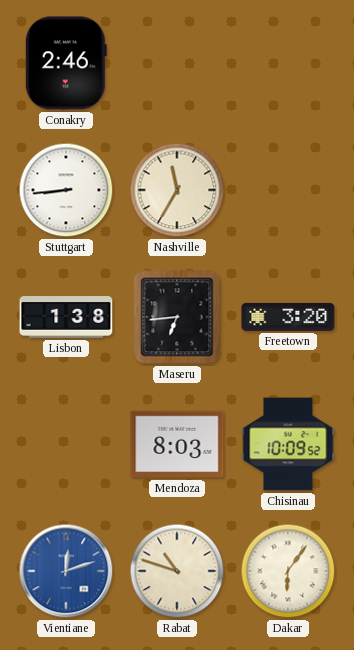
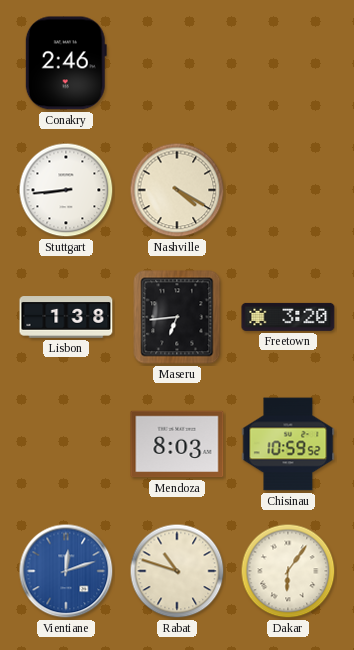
Nashville: 11:35 -> 4:20 (177, 190)
Chisinau: 10:09 -> 10:59 (288, 444)
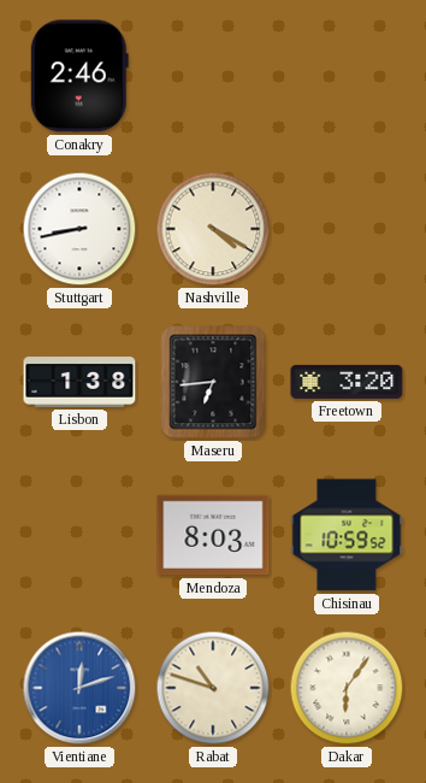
Stuttgart: 8:44 -> 8:43 (79, 229)
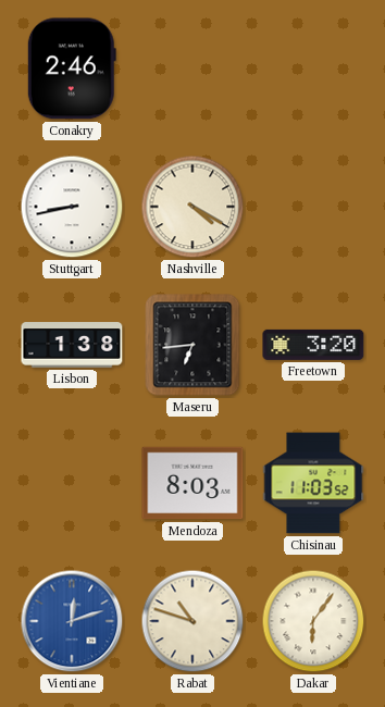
Chisinau: 10:59 -> 11:03 (313, 483)
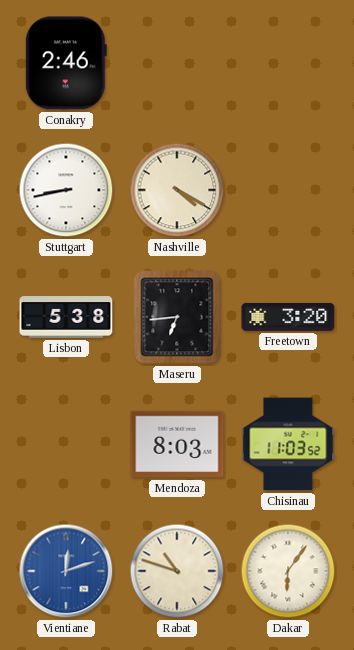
Lisbon: 1:38 -> 5:38 (66, 317)
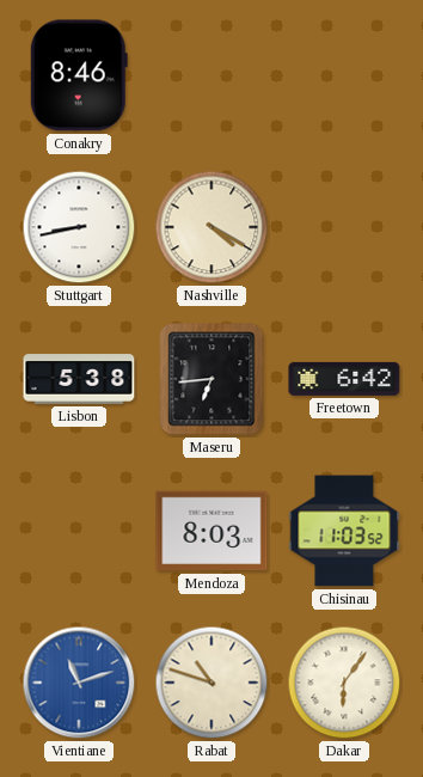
Conakry: 2:46 -> 8:46 (79, 75)
Freetown: 3:20 -> 6:42 (344, 379)
Vientiane: 12:12 -> 11:12 (79, 683)
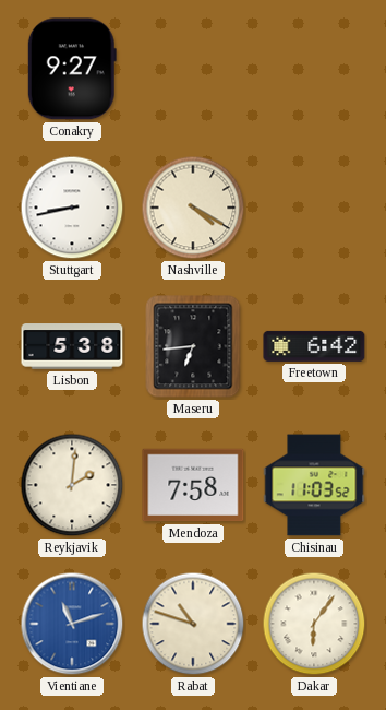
Conakry: 8:46 -> 9:27 (72, 69)
Reykjavik: none -> 2:01 (72, 485)
Mendoza: 8:03 -> 7:58 (193, 485)
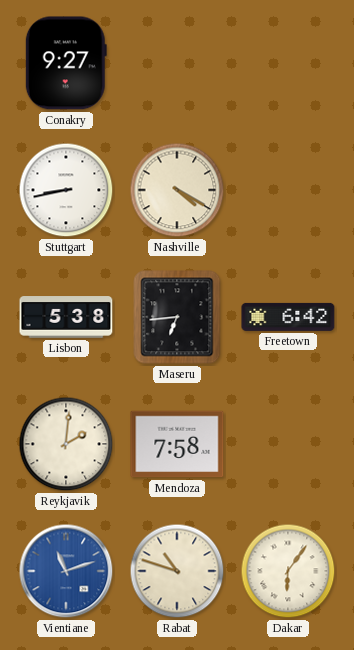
Chisinau: 11:03 -> none (314, 485)
